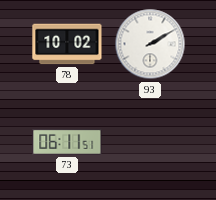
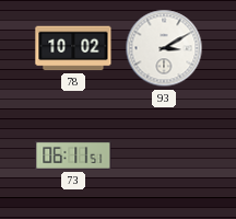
93: 2:10 -> 3:10 (164, 48)
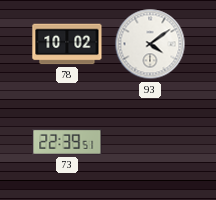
93: 3:10 -> 4:09 (150, 44)
73: 06:11 -> 22:39 (67, 143)
